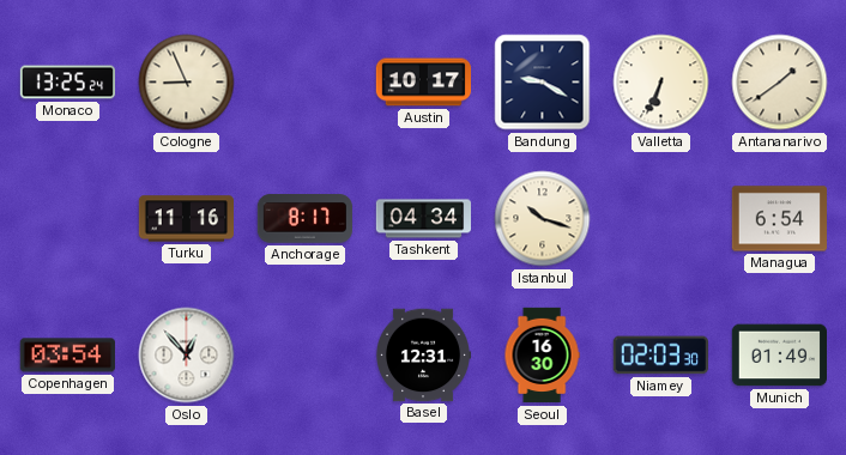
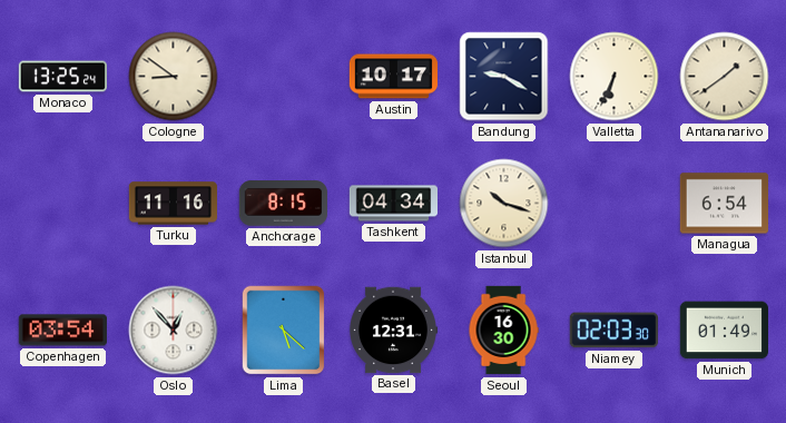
Cologne: 8:56 -> 8:51 (174, 77)
Anchorage: 8:17 -> 8:15 (283, 204)
Lima: none -> 5:22 (284, 331)
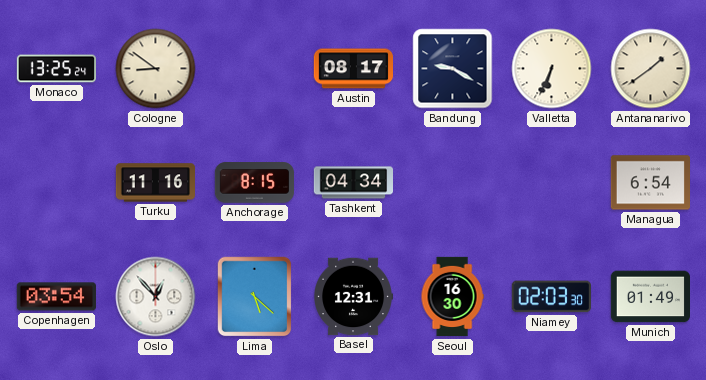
Austin: 10:17 -> 08:17 (353, 69)
Istanbul: 10:18 -> none (504, 204)
